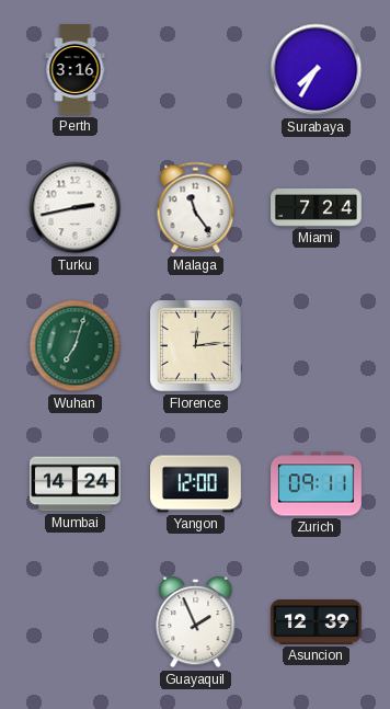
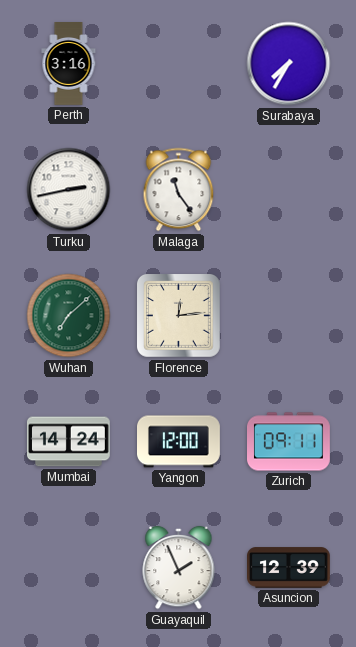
Miami: 7:24 -> none (317, 208)
Wuhan: 7:03 -> 7:08 (69, 316)
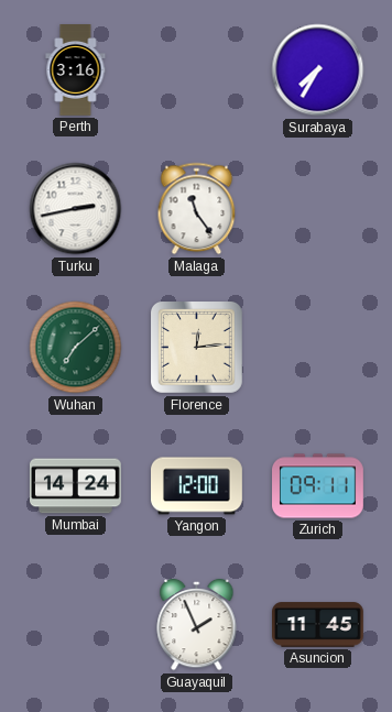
Asuncion: 12:39 -> 11:45 (318, 625)
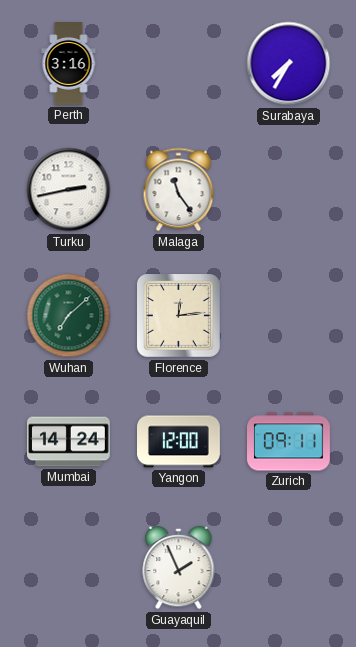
Asuncion: 11:45 -> none (318, 625)
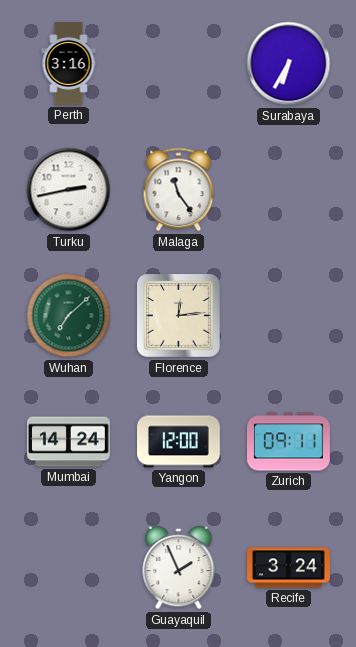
Surabaya: 7:35 -> 6:35 (289, 64)
Recife: none -> 3:24 (289, 568)
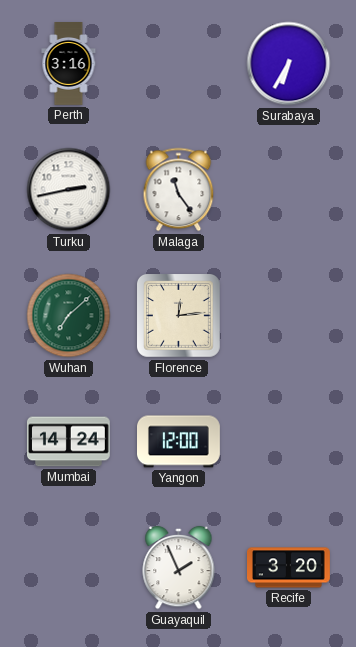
Zurich: 09:11 -> none (289, 442)
Recife: 3:24 -> 3:20 (289, 568)
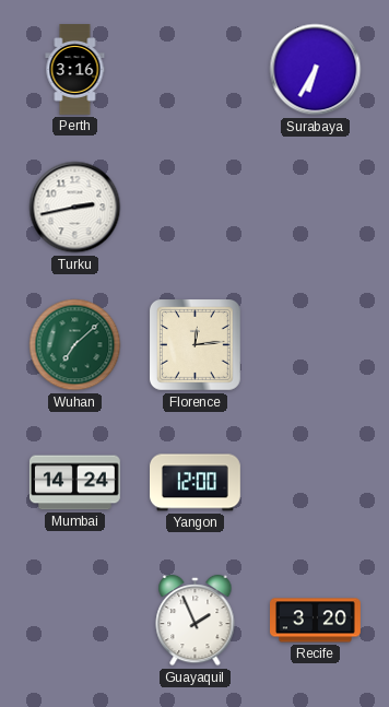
Malaga: 11:24 -> none (179, 190)
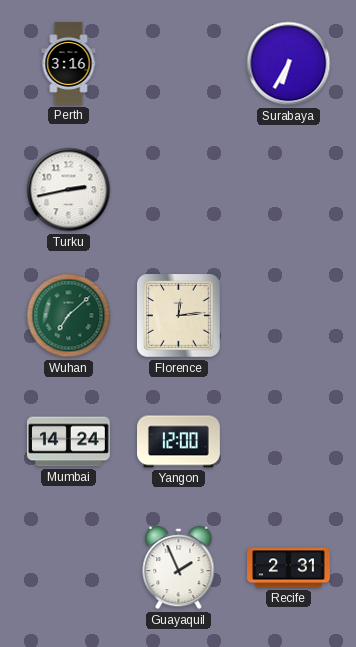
Recife: 3:20 -> 2:31 (289, 568)
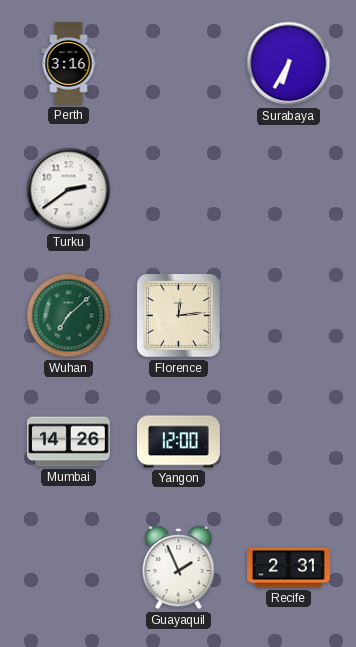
Turku: 2:43 -> 2:39 (69, 190)
Mumbai: 14:24 -> 14:26 (68, 442)
